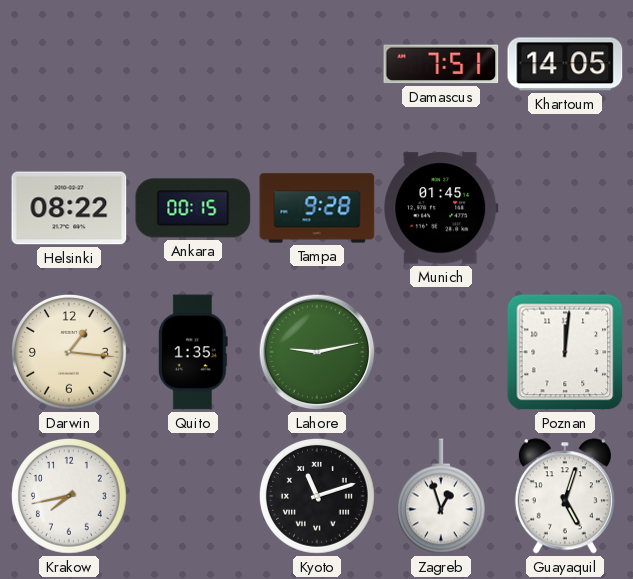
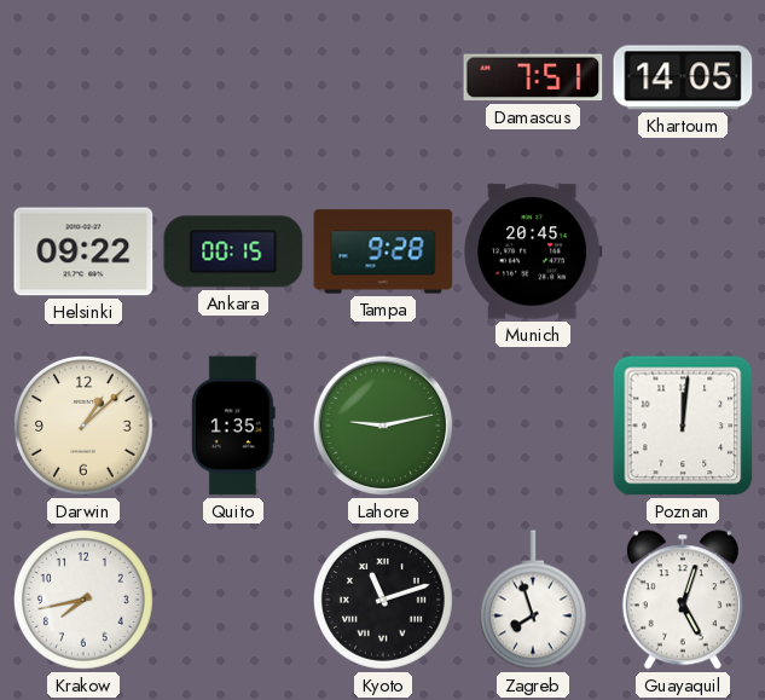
Helsinki: 08:22 -> 09:22 (83, 251)
Munich: 01:45 -> 20:45 (533, 251)
Darwin: 1:16 -> 1:08 (83, 426)
Zagreb: 12:57 -> 7:57 (533, 600)
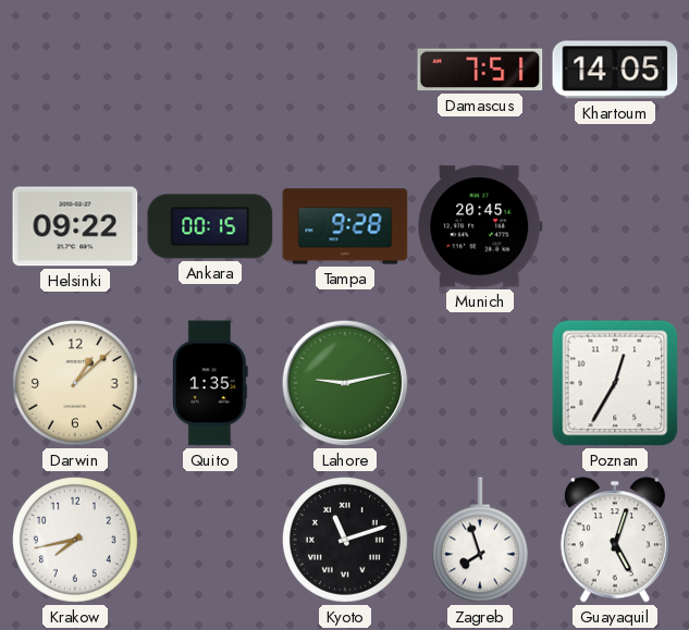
Poznan: 12:01 -> 12:35 (615, 383)
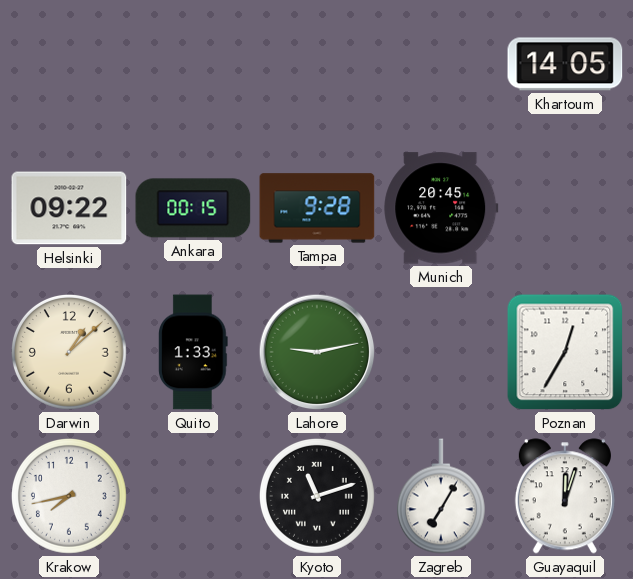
Damascus: 7:51 -> none (480, 70)
Quito: 1:35 -> 1:33 (194, 352)
Zagreb: 7:57 -> 7:05 (441, 496)
Guayaquil: 5:03 -> 12:03 (565, 496)
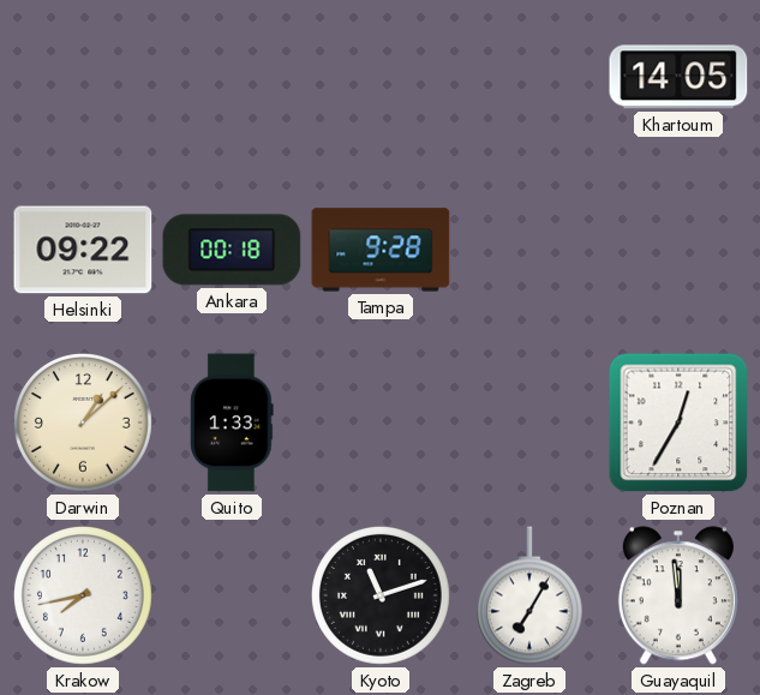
Ankara: 00:15 -> 00:18 (232, 250)
Munich: 20:45 -> none (441, 208)
Lahore: 9:13 -> none (317, 352)
Guayaquil: 12:03 -> 11:59 (678, 595)
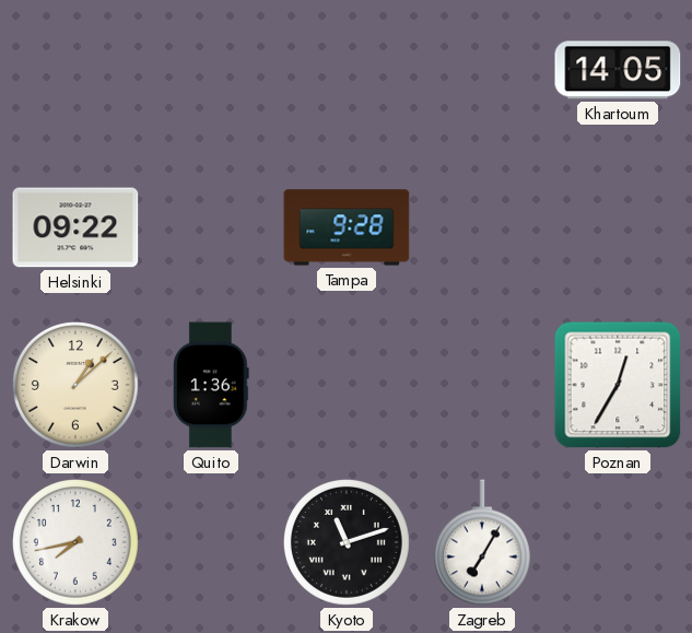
Ankara: 00:18 -> none (232, 250)
Quito: 1:33 -> 1:36 (212, 385)
Guayaquil: 11:59 -> none (678, 595)
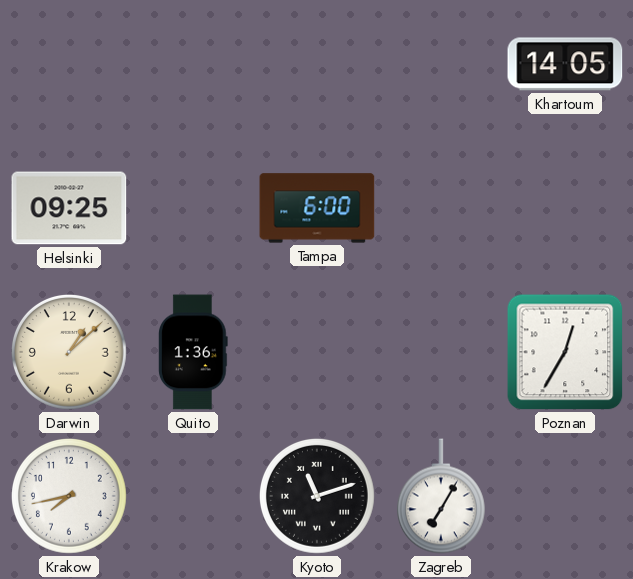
Helsinki: 09:22 -> 09:25 (69, 208)
Tampa: 9:28 -> 6:00 (317, 208)
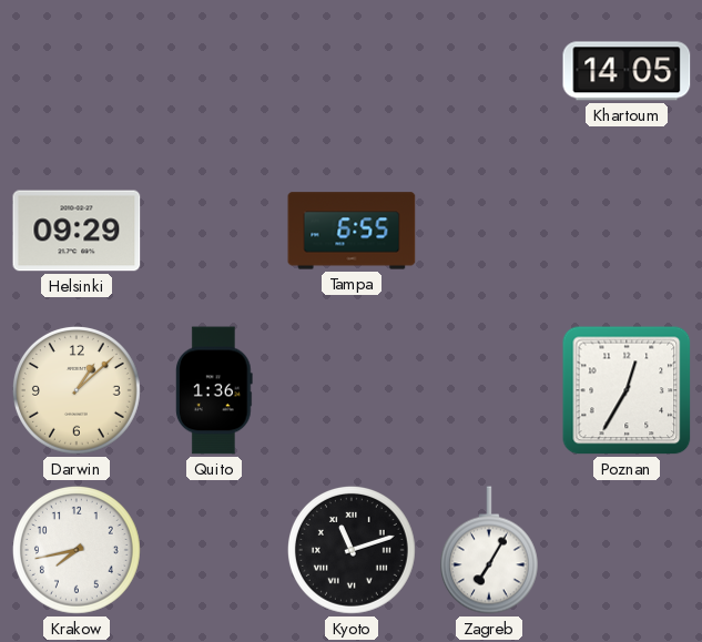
Helsinki: 09:25 -> 09:29 (77, 231)
Tampa: 6:00 -> 6:55 (352, 231)
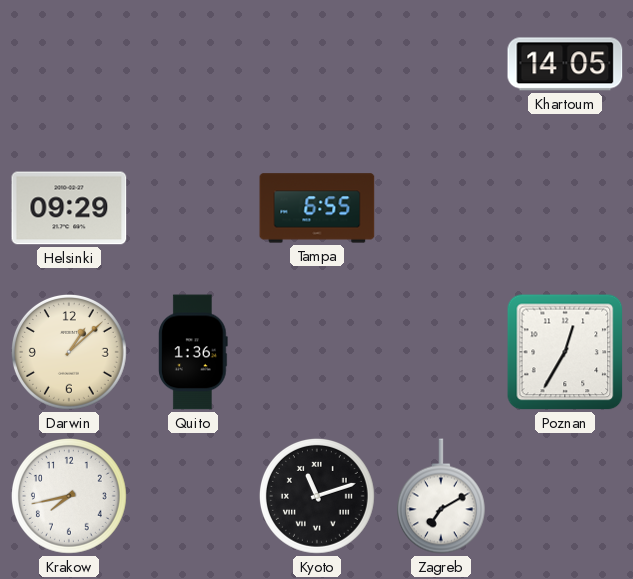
Zagreb: 7:05 -> 7:10 (441, 496)
